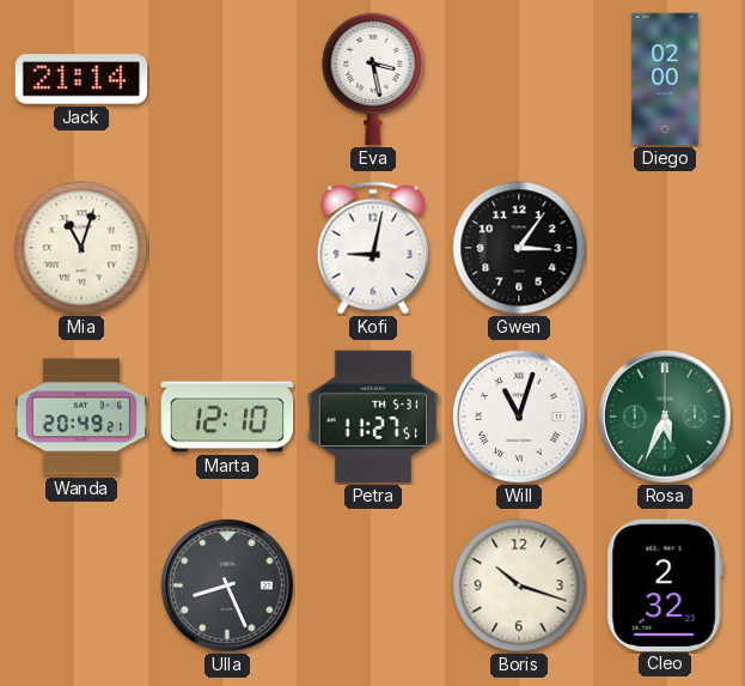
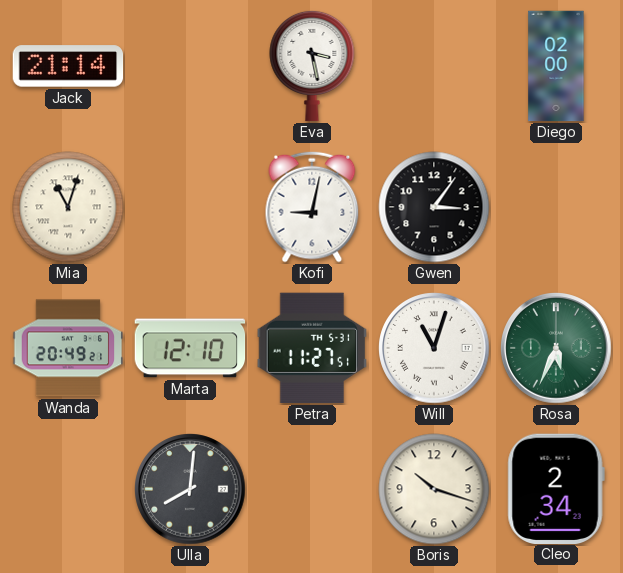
Ulla: 8:26 -> 8:01 (190, 489)
Cleo: 2:32 -> 2:34 (556, 488)
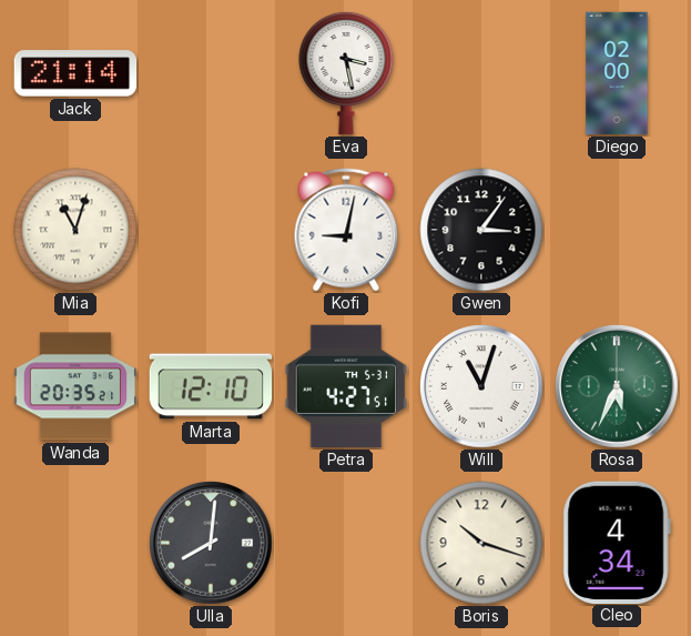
Wanda: 20:49 -> 20:35 (75, 386)
Petra: 11:27 -> 4:27 (346, 386)
Cleo: 2:34 -> 4:34 (617, 542)
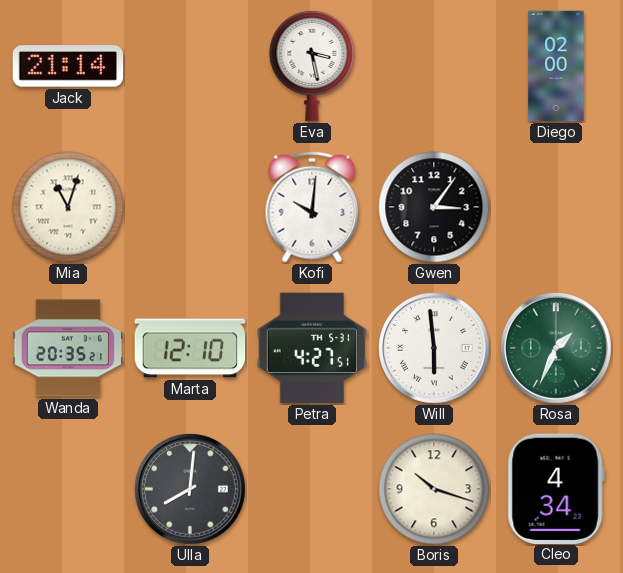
Kofi: 9:02 -> 10:01 (312, 207)
Will: 11:03 -> 5:59 (434, 348)
Rosa: 5:34 -> 1:34 (556, 348)
